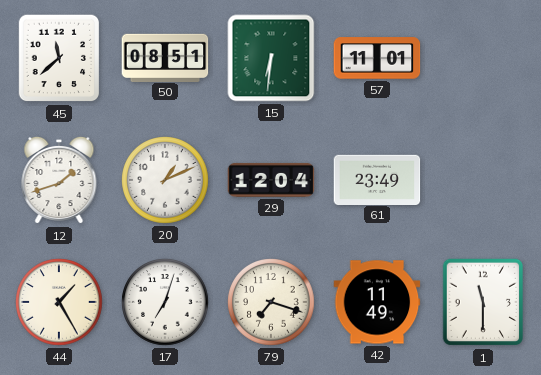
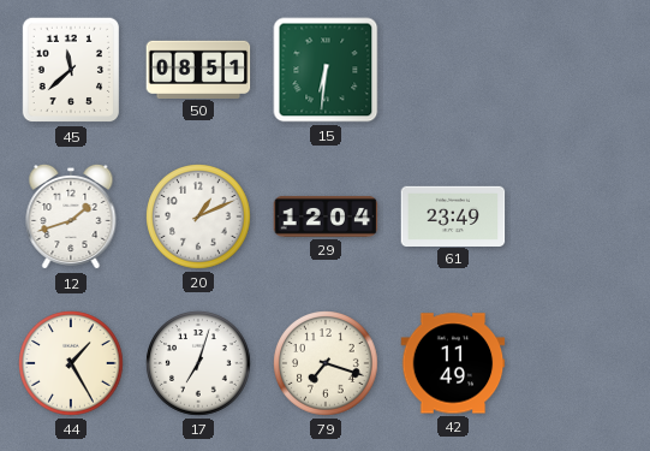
57: 11:01 -> none (377, 58)
1: 11:30 -> none (483, 302)
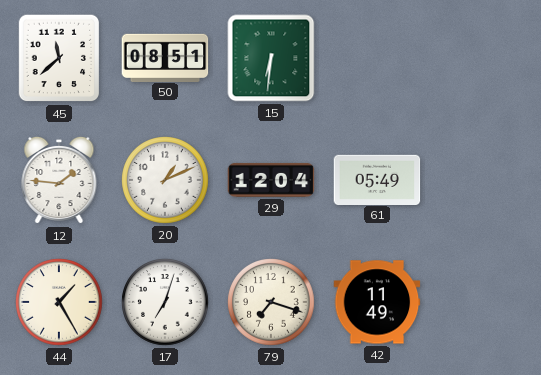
12: 1:42 -> 1:46 (59, 180)
61: 23:49 -> 05:49 (377, 179)
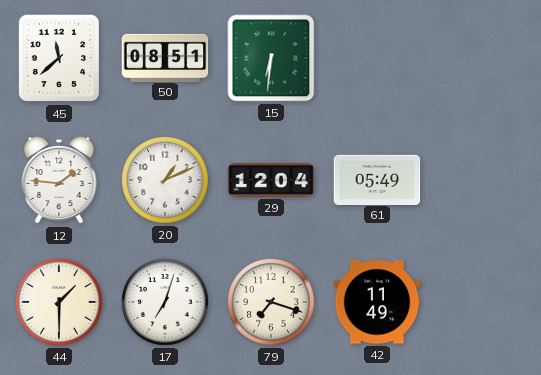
44: 1:25 -> 1:30 (59, 302)
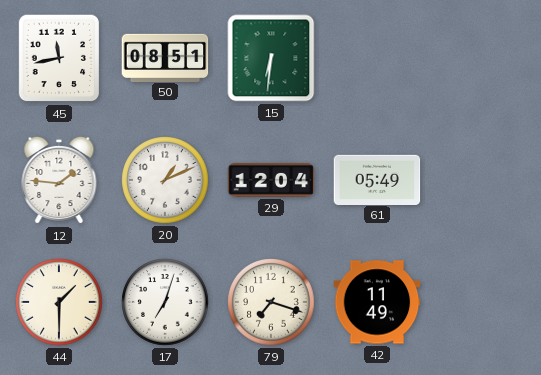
45: 11:38 -> 11:43 (59, 58)
